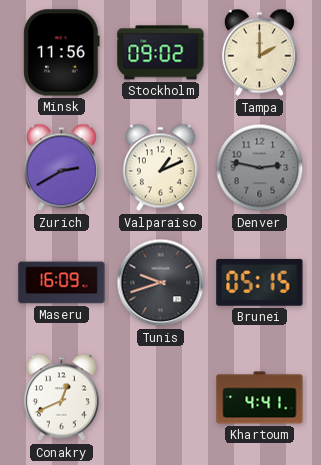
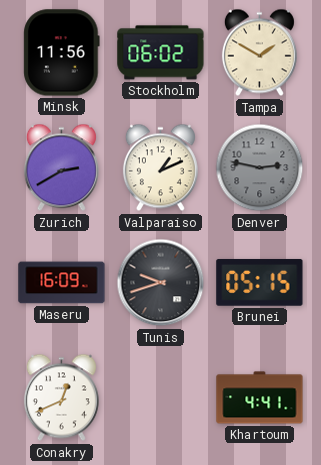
Stockholm: 09:02 -> 06:02 (161, 53)
Tampa: 2:00 -> 1:50 (259, 53)
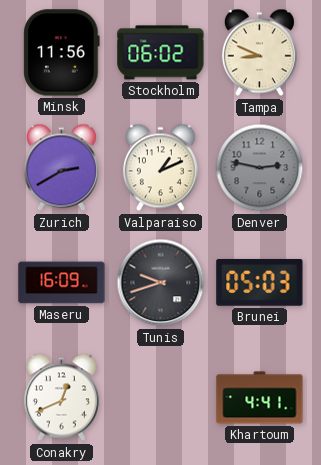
Tampa: 1:50 -> 8:49 (259, 53)
Brunei: 05:15 -> 05:03 (260, 283)
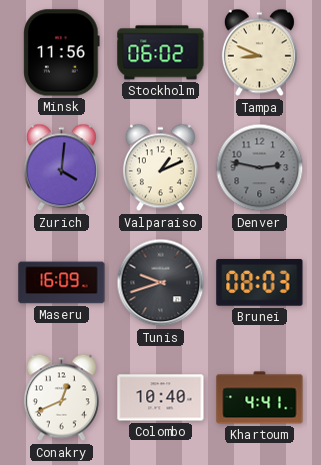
Zurich: 2:40 -> 4:01 (61, 168)
Brunei: 05:03 -> 08:03 (260, 283)
Colombo: none -> 10:40 (161, 398)
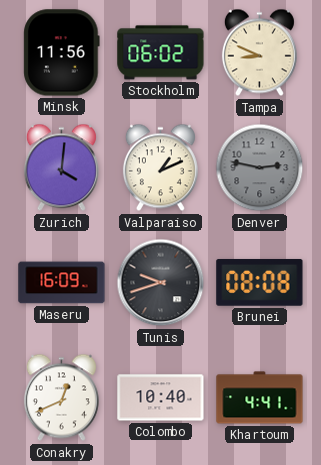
Brunei: 08:03 -> 08:08 (260, 283)
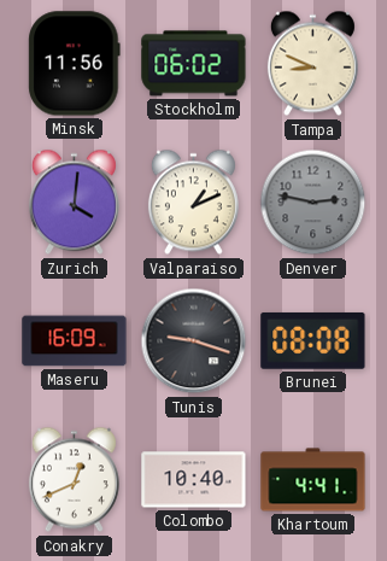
Tunis: 9:42 -> 9:18 (194, 341)
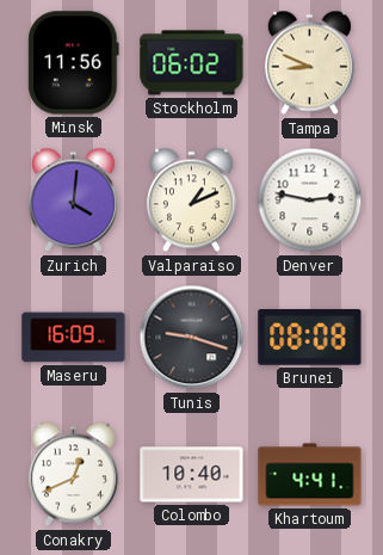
Denver dial: grey -> white (310, 201)
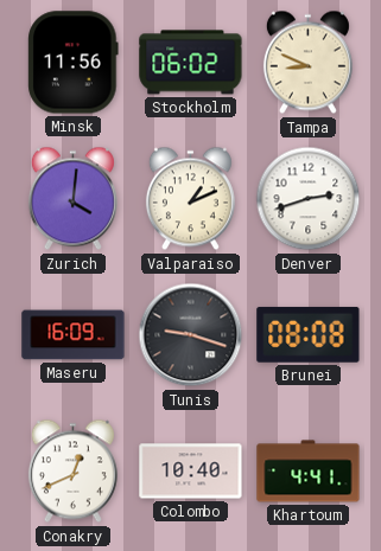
Denver: 2:47 -> 2:42 (309, 199)
